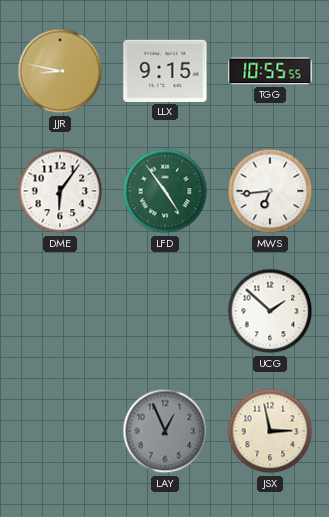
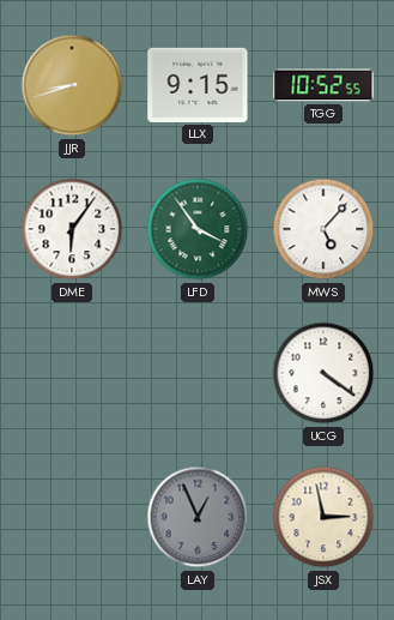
JJR: 8:47 -> 8:42 (72, 85)
TGG: 10:55 -> 10:52 (323, 85)
LFD: 4:54 -> 3:54 (198, 229)
MWS: 6:44 -> 5:07 (323, 229)
UCG: 1:52 -> 4:21 (323, 373)
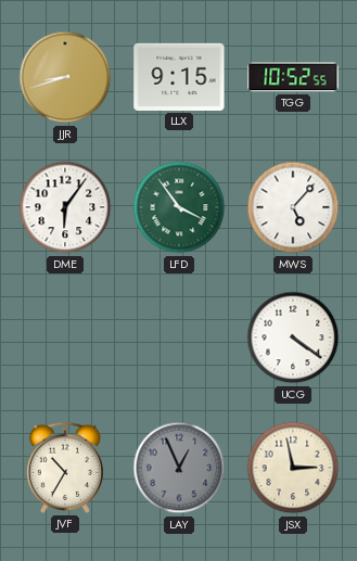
JVF: none -> 10:35 (65, 468)
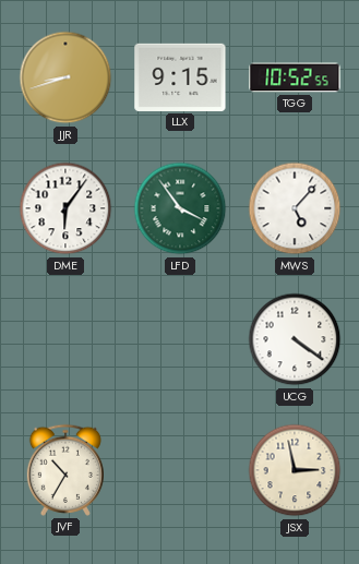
LAY: 12:56 -> none (179, 468)
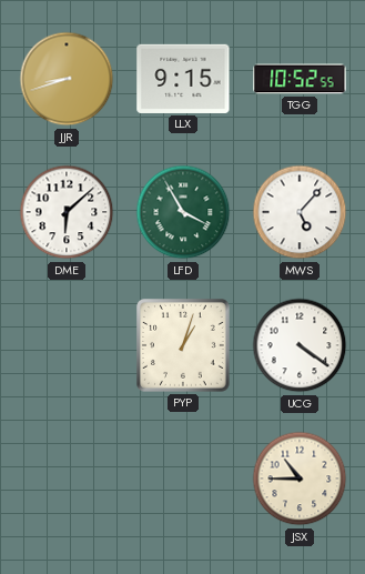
DME: 6:06 -> 6:08 (67, 212)
LFD: 3:54 -> 3:55 (183, 212)
PYP: none -> 1:03 (184, 346)
JVF: 10:35 -> none (65, 470)
JSX: 2:58 -> 10:45 (300, 479)
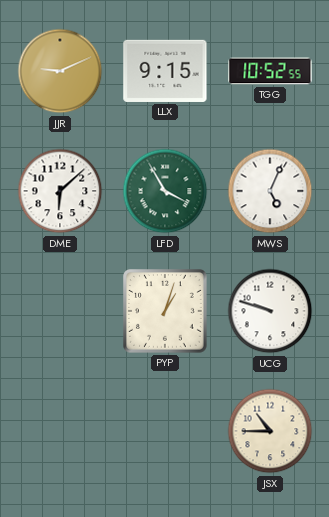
JJR: 8:42 -> 9:11 (60, 71)
MWS: 5:07 -> 5:04 (270, 191)
UCG: 4:21 -> 9:48 (270, 311)
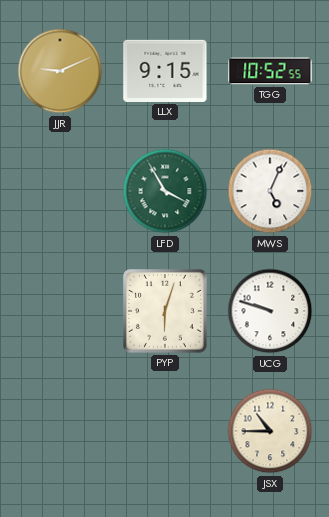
DME: 6:08 -> none (60, 191)
PYP: 1:03 -> 6:03 (166, 312)
